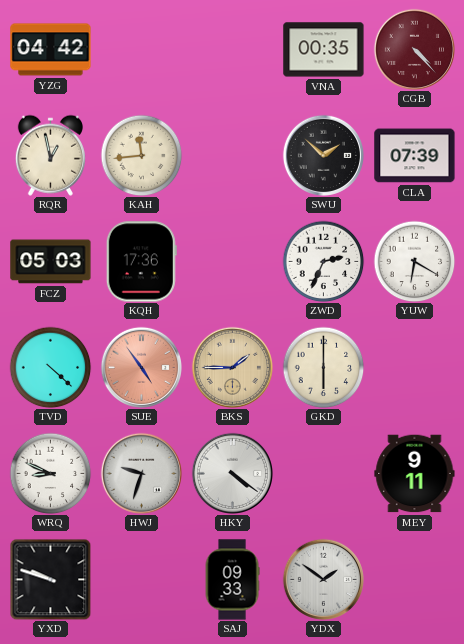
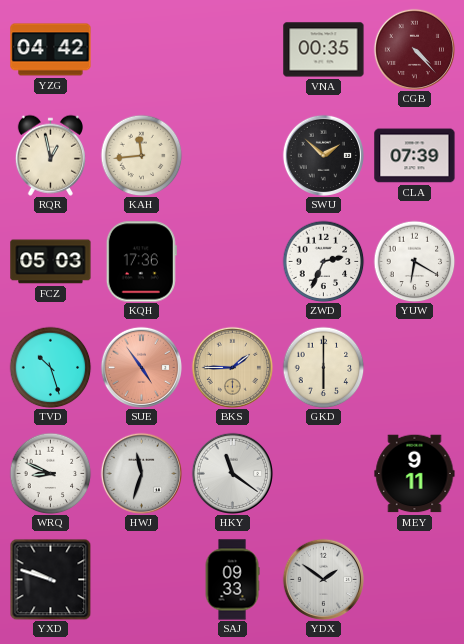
TVD: 4:22 -> 10:27 (50, 367)
HWJ: 9:33 -> 11:33 (141, 473)
HKY: 4:21 -> 11:21 (232, 473)
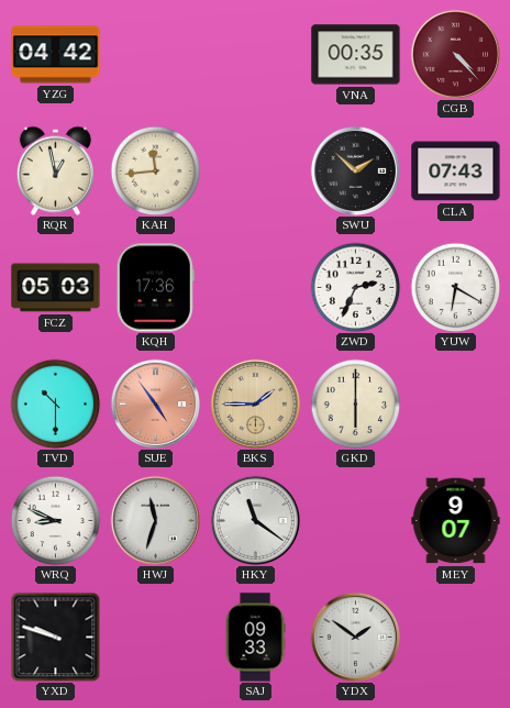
CLA: 07:39 -> 07:43 (456, 172)
TVD: 10:27 -> 10:30 (55, 403)
MEY: 9:11 -> 9:07 (456, 521)
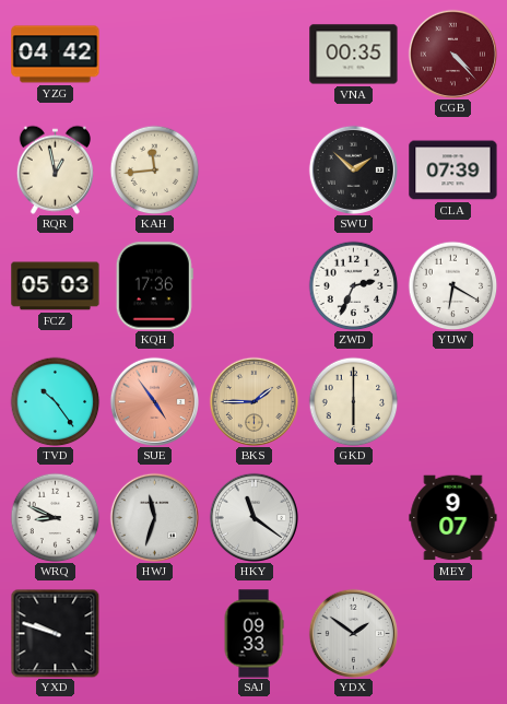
CLA: 07:43 -> 07:39 (453, 171)
TVD: 10:30 -> 10:24 (55, 401)
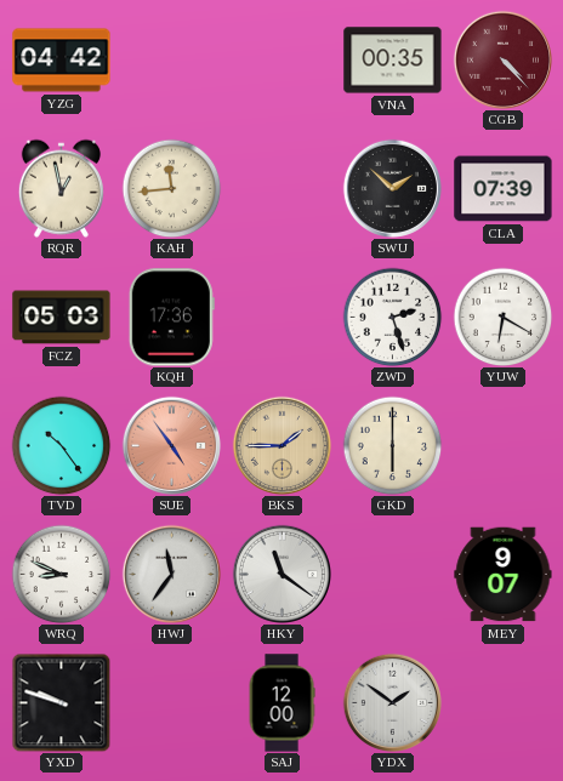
ZWD: 2:34 -> 2:27 (392, 317)
HWJ: 11:33 -> 11:36 (171, 574)
SAJ: 09:33 -> 12:00 (281, 703)
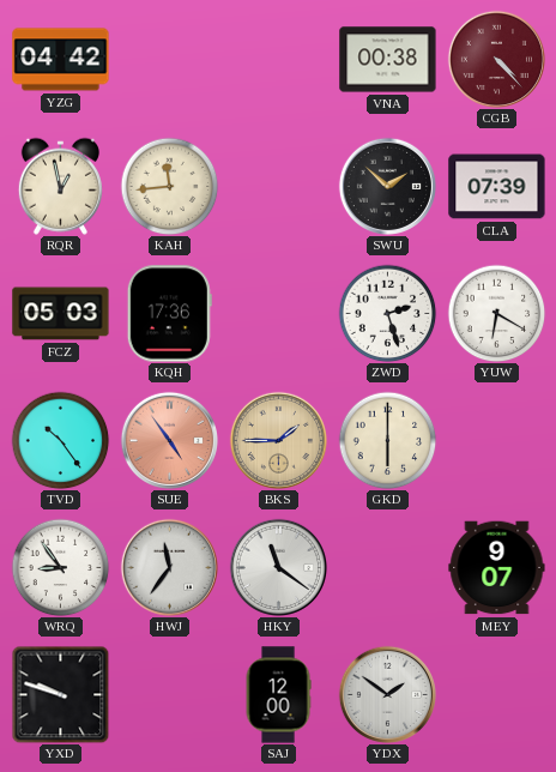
VNA: 00:35 -> 00:38 (388, 60)
WRQ: 8:49 -> 8:54 (60, 567)
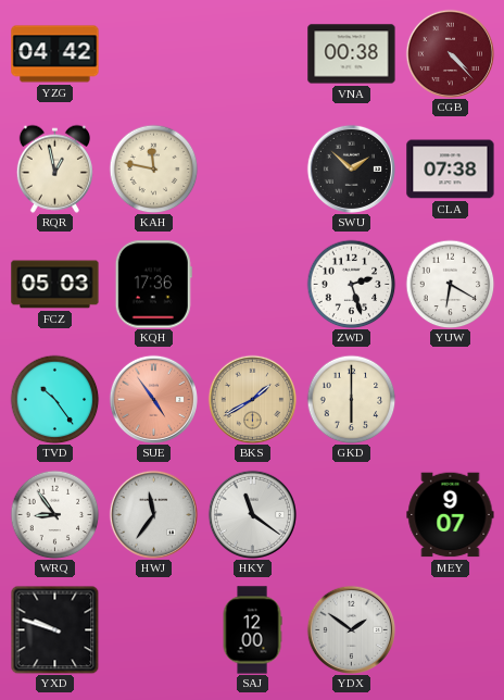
KAH: 11:44 -> 11:47 (153, 168)
CLA: 07:39 -> 07:38 (451, 170)
BKS: 1:45 -> 1:40 (252, 399)
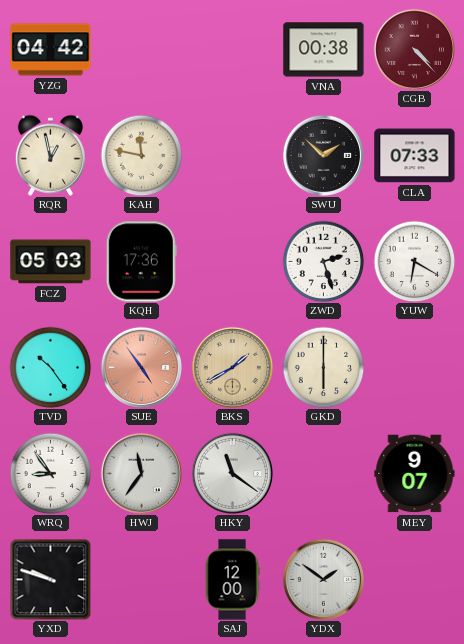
CLA: 07:38 -> 07:33 (415, 156)
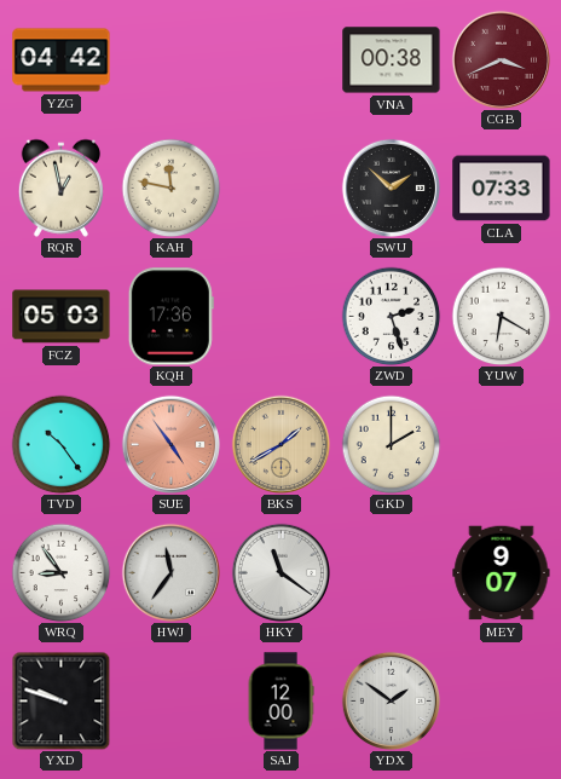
CGB: 4:23 -> 3:41 (501, 59)
GKD: 6:00 -> 2:00 (391, 444)
